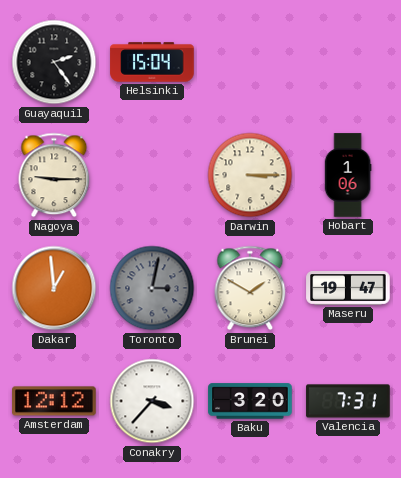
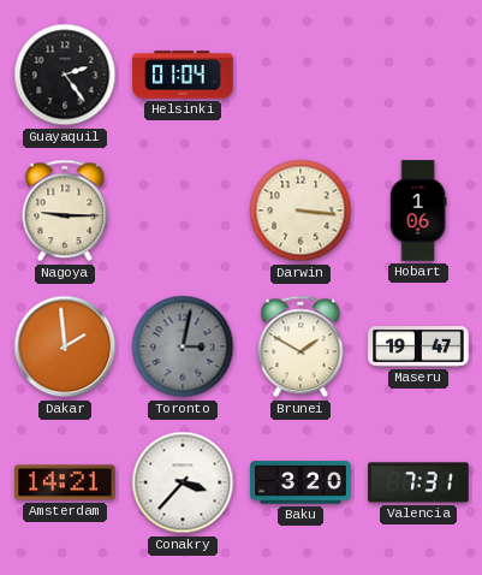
Helsinki: 15:04 -> 01:04 (183, 75)
Darwin: 3:15 -> 3:16 (300, 211)
Dakar: 12:59 -> 1:59 (65, 346)
Amsterdam: 12:12 -> 14:21 (65, 482)
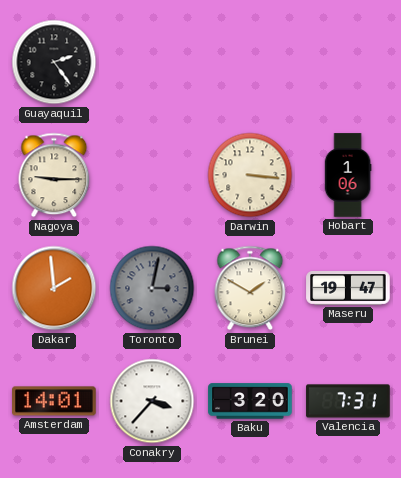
Helsinki: 01:04 -> none (183, 75)
Amsterdam: 14:21 -> 14:01 (54, 401)
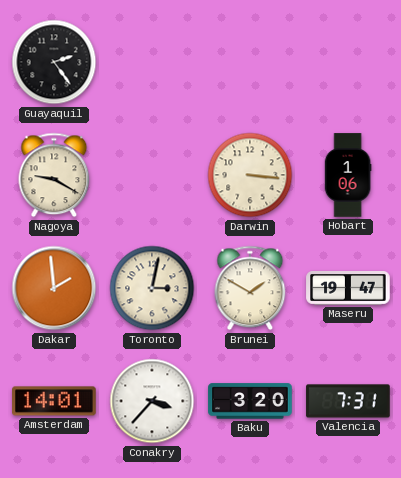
Nagoya: 9:15 -> 9:20 (54, 175)
Toronto dial: grey -> cream (152, 288)
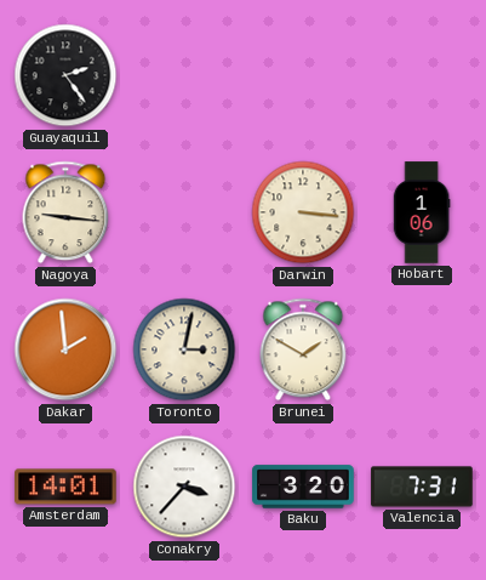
Nagoya: 9:20 -> 9:16 (65, 212)
Maseru: 19:47 -> none (348, 289)
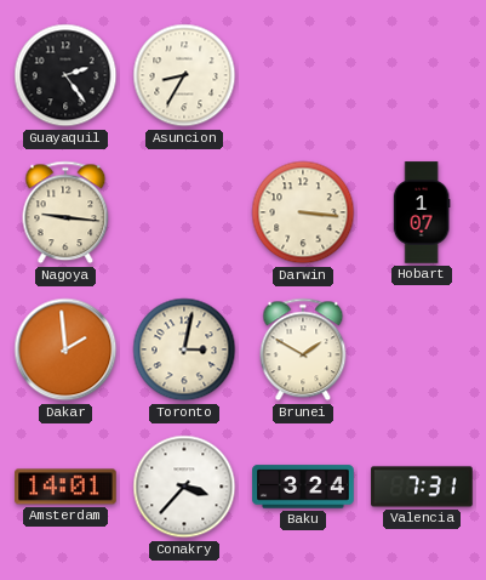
Asuncion: none -> 8:35 (184, 75)
Hobart: 1:06 -> 1:07 (422, 212)
Baku: 3:20 -> 3:24 (303, 487)
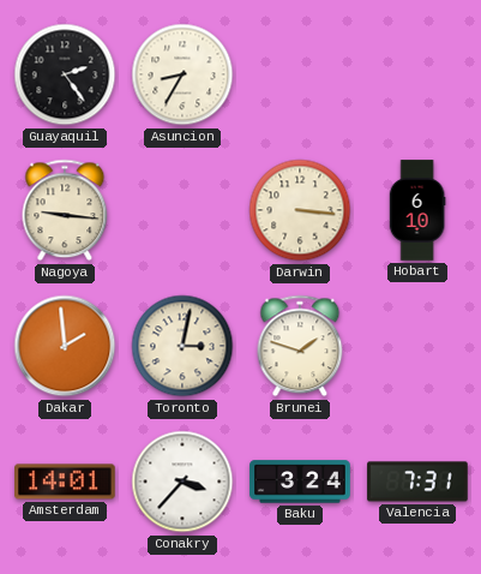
Hobart: 1:07 -> 6:10 (417, 210)
Brunei: 1:50 -> 1:48 (300, 346)
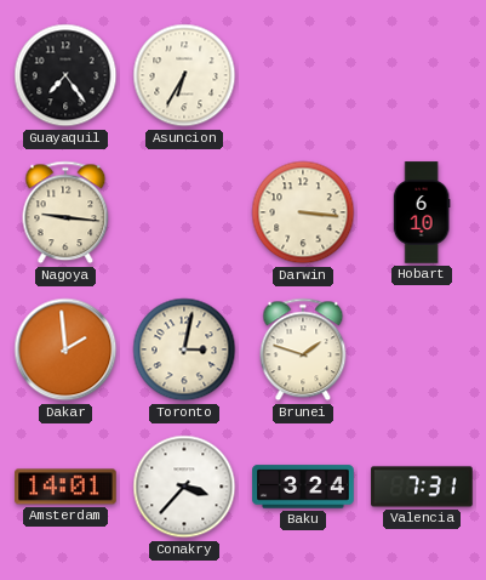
Guayaquil: 2:24 -> 7:24 (65, 75)
Asuncion: 8:35 -> 6:35 (184, 75)
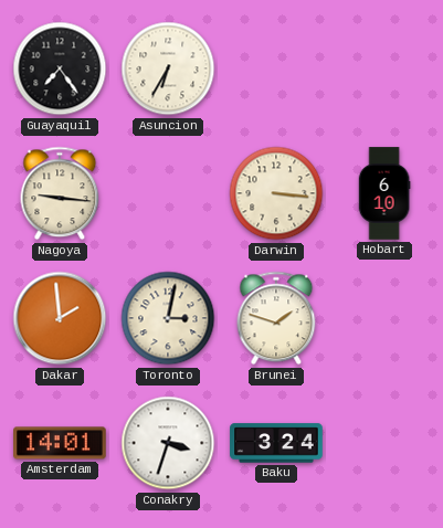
Conakry: 3:37 -> 3:33 (168, 443)
Valencia: 7:31 -> none (422, 487)
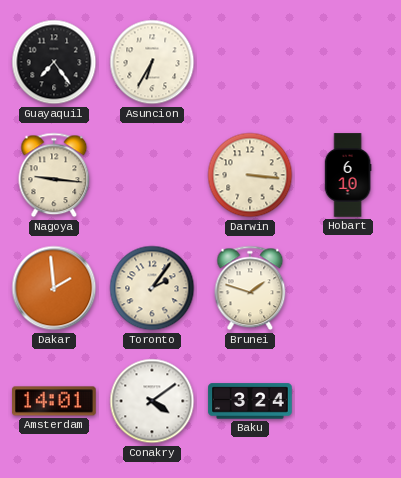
Toronto: 3:02 -> 2:06 (152, 288)
Conakry: 3:33 -> 4:09 (152, 401)
